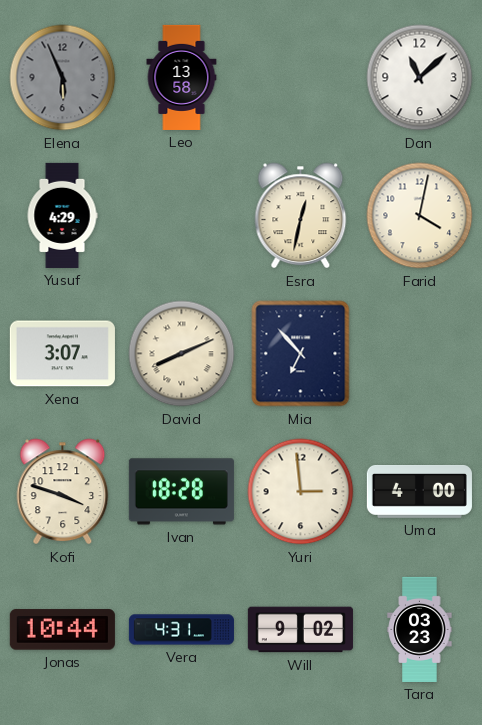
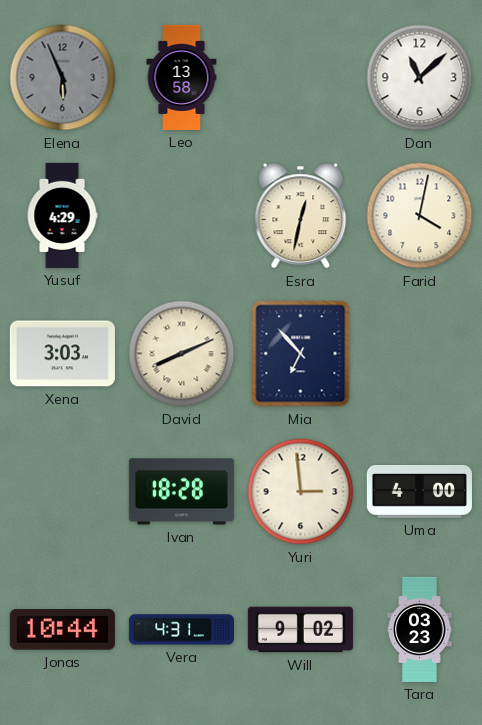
Xena: 3:07 -> 3:03 (62, 354)
Kofi: 3:48 -> none (63, 492)
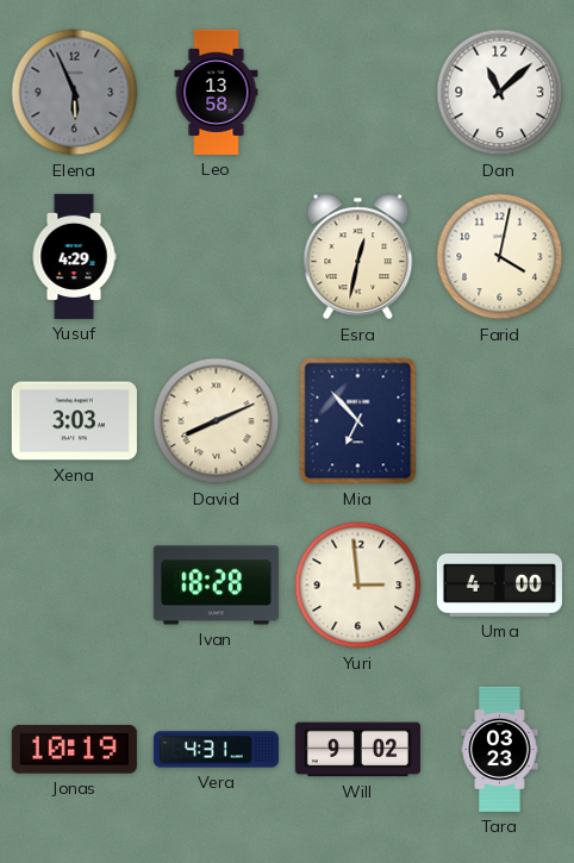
Jonas: 10:44 -> 10:19 (74, 750)
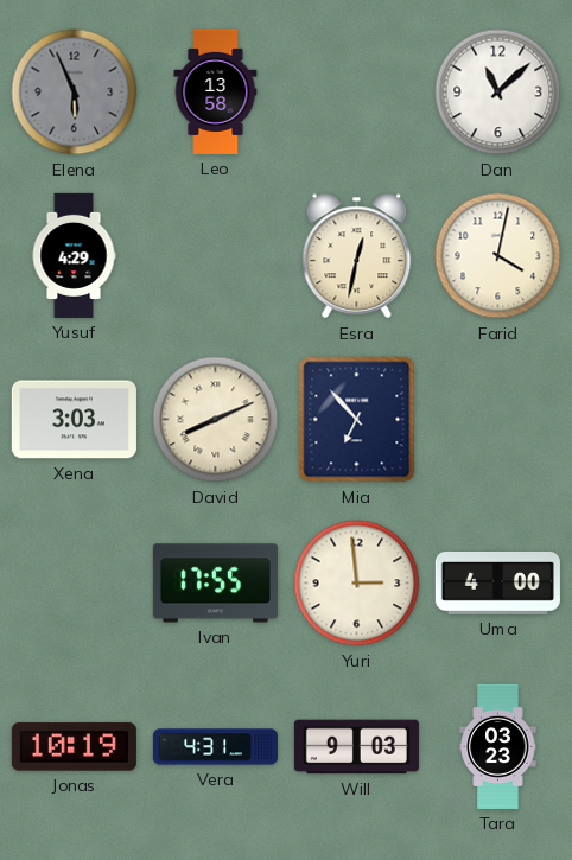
Ivan: 18:28 -> 17:55 (215, 584)
Will: 9:02 -> 9:03 (356, 747)
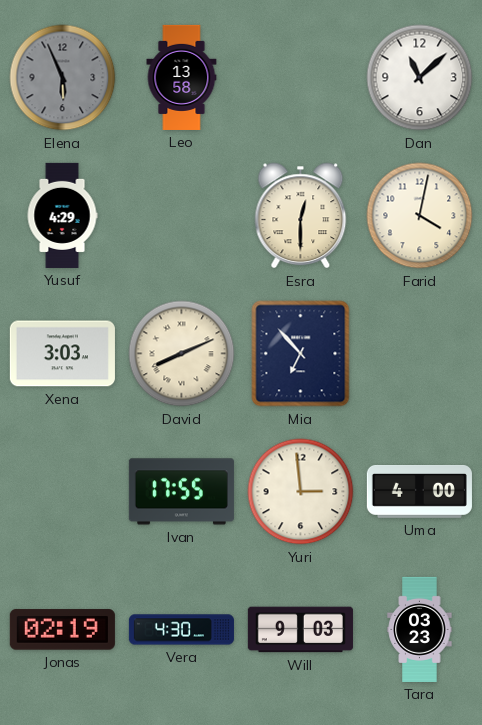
Esra: 12:32 -> 12:30 (301, 216)
Jonas: 10:19 -> 02:19 (62, 630)
Vera: 4:31 -> 4:30 (181, 630)
